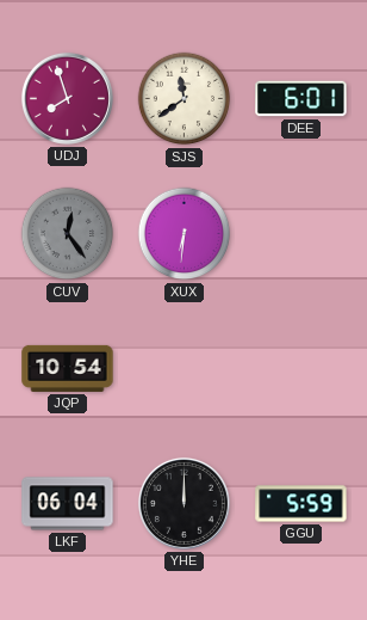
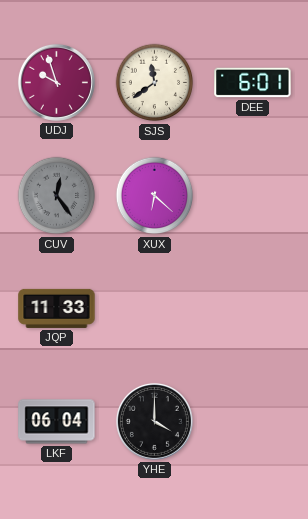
UDJ: 7:57 -> 9:57 (56, 82)
XUX: 6:31 -> 6:22 (155, 196)
JQP: 10:54 -> 11:33 (57, 308)
YHE: 12:00 -> 4:00 (154, 421)
GGU: 5:59 -> none (301, 504)
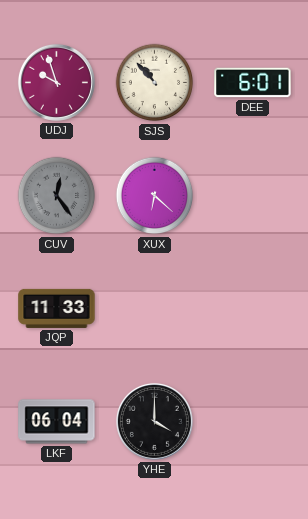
SJS: 11:39 -> 10:53 (155, 83)
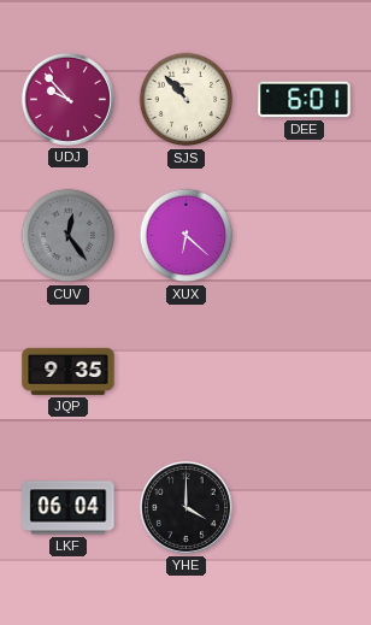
UDJ: 9:57 -> 9:53 (67, 99)
JQP: 11:33 -> 9:35 (69, 371)
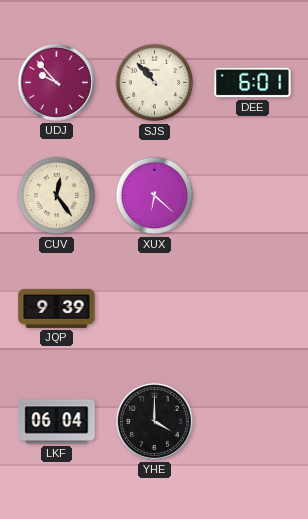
CUV dial: grey -> cream (57, 196)
JQP: 9:35 -> 9:39 (57, 308)
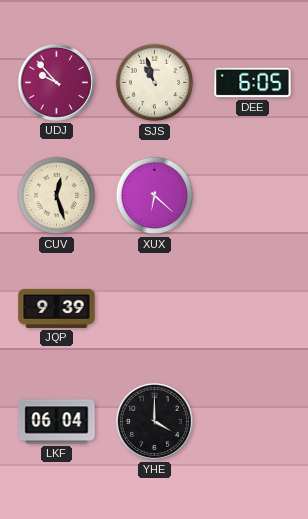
SJS: 10:53 -> 10:57 (155, 83)
DEE: 6:01 -> 6:05 (253, 83)
CUV: 12:24 -> 12:27 (57, 196)
